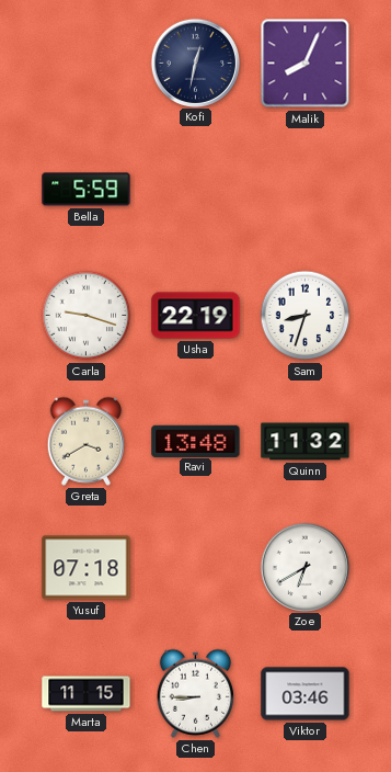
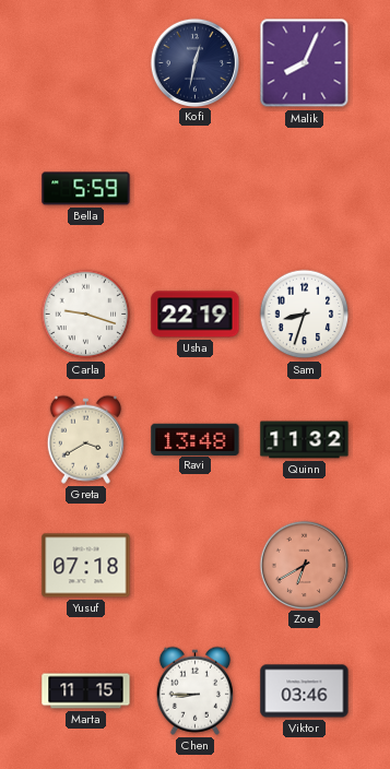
Zoe dial: white -> salmon (304, 565)
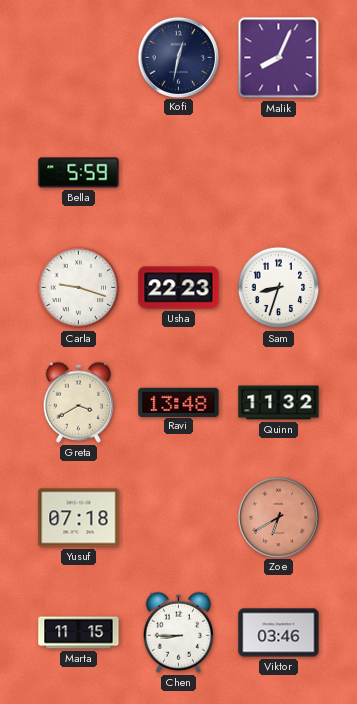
Usha: 22:19 -> 22:23 (179, 288)
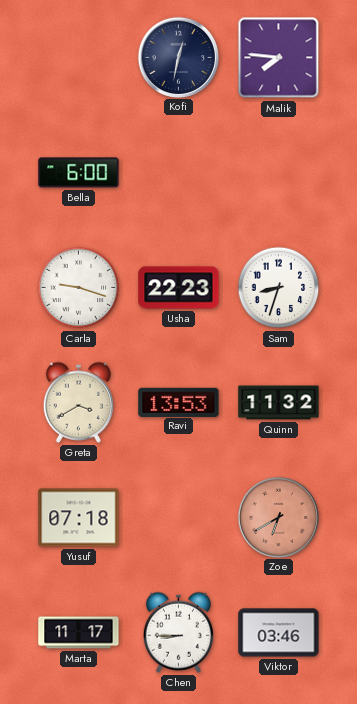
Malik: 8:04 -> 7:46 (279, 58)
Bella: 5:59 -> 6:00 (79, 173)
Ravi: 13:48 -> 13:53 (179, 402)
Marta: 11:15 -> 11:17 (79, 633)
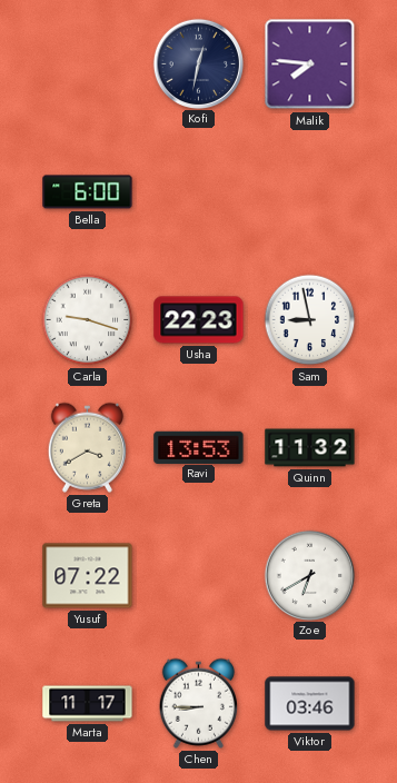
Sam: 8:33 -> 8:58 (310, 320)
Yusuf: 07:18 -> 07:22 (88, 576)
Zoe dial: salmon -> white (309, 575)
